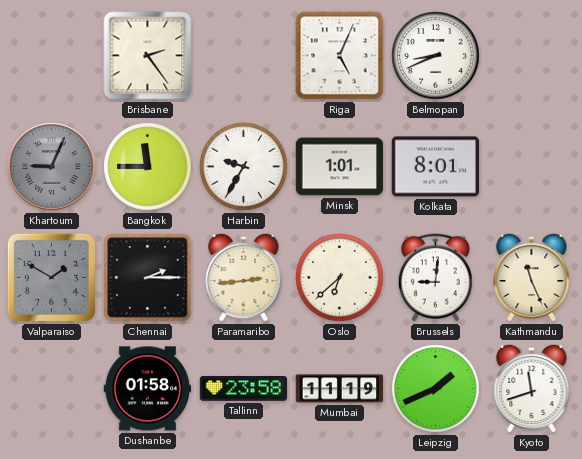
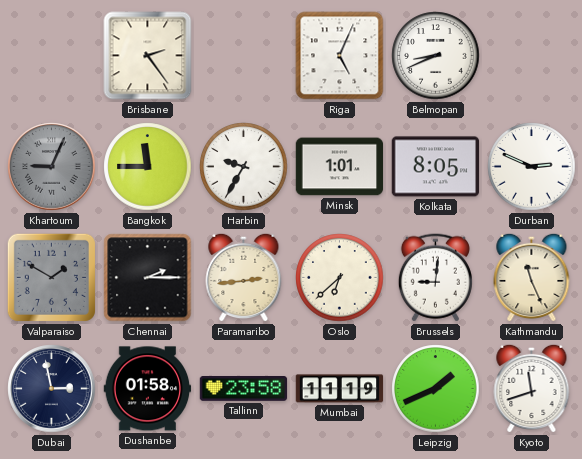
Kolkata: 8:01 -> 8:05 (436, 167)
Durban: none -> 2:49 (532, 167)
Dubai: none -> 2:58 (52, 389)
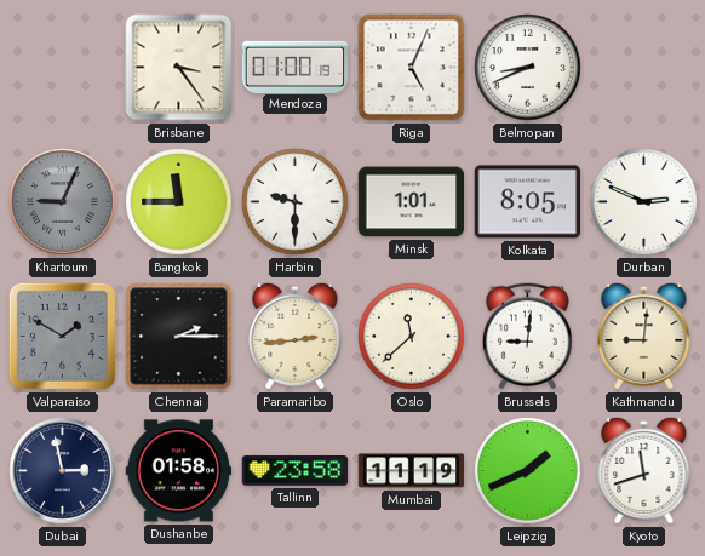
Brisbane: 2:24 -> 3:24 (179, 68)
Mendoza: none -> 01:00 (296, 67)
Harbin: 9:35 -> 9:30 (296, 202)
Oslo: 6:38 -> 11:38 (412, 337)
Kathmandu: 11:26 -> 9:01 (644, 336)
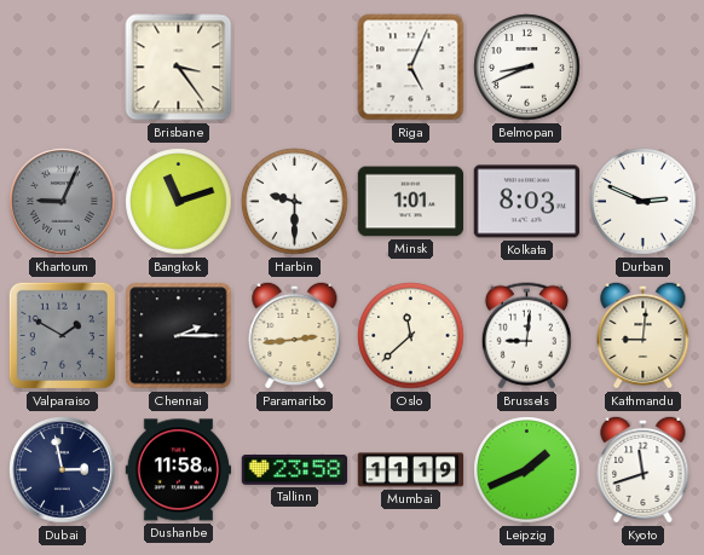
Mendoza: 01:00 -> none (296, 67)
Bangkok: 11:45 -> 11:12 (179, 202)
Kolkata: 8:05 -> 8:03 (527, 202)
Dushanbe: 01:58 -> 11:58 (179, 470)
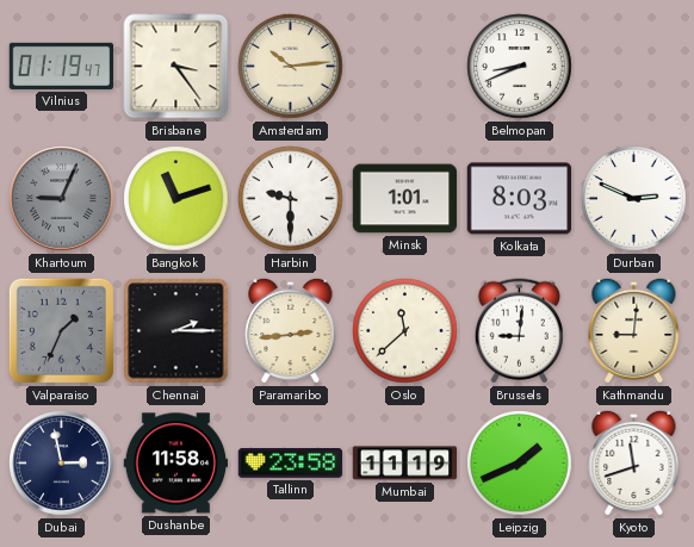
Vilnius: none -> 01:19 (62, 66)
Amsterdam: none -> 10:14 (291, 67)
Riga: 5:04 -> none (411, 68)
Valparaiso: 1:50 -> 1:34 (61, 330)
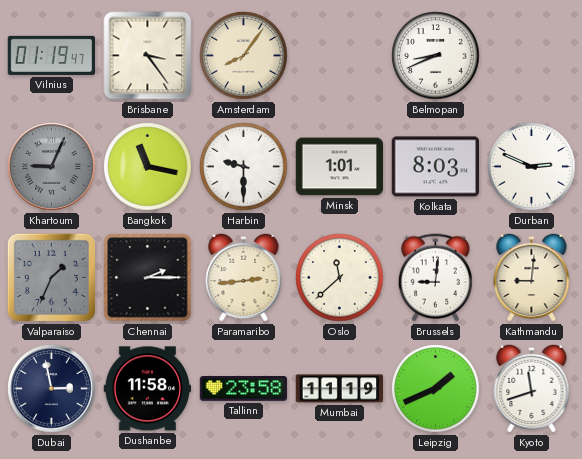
Amsterdam: 10:14 -> 8:06 (244, 56)
Bangkok: 11:12 -> 11:17 (148, 167)
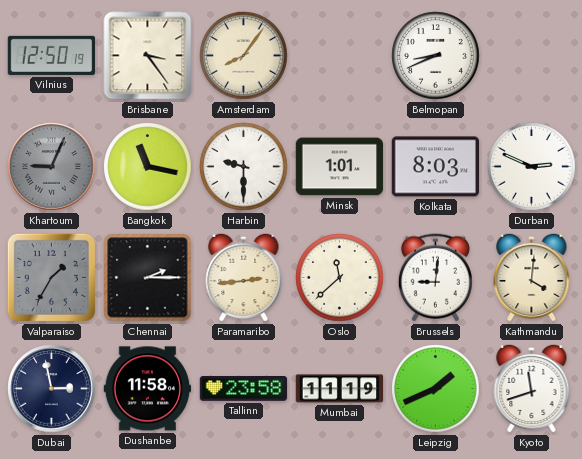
Vilnius: 01:19 -> 12:50 (52, 55)
Valparaiso: 1:34 -> 1:35 (51, 277)
Kathmandu: 9:01 -> 4:01 (532, 277)
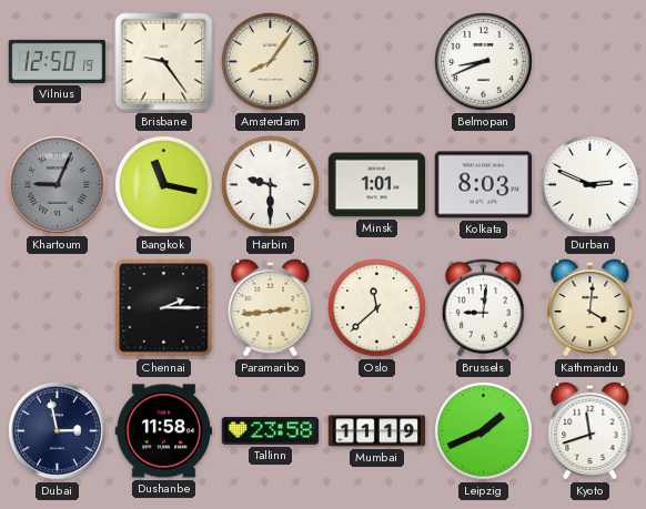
Brisbane: 3:24 -> 9:24 (164, 62)
Valparaiso: 1:35 -> none (51, 277)
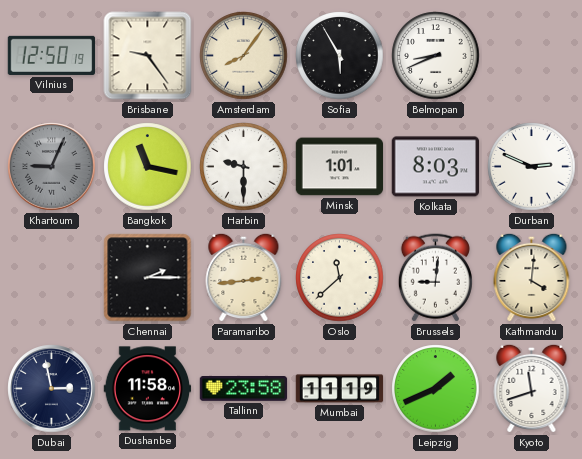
Sofia: none -> 5:55 (340, 56)
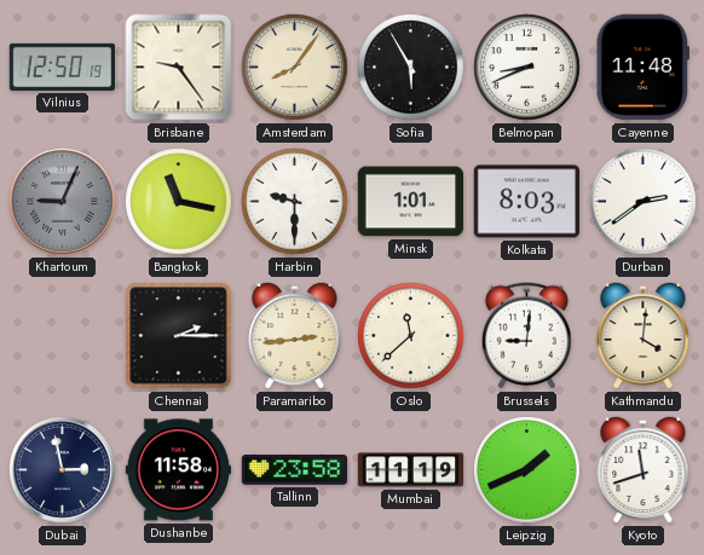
Cayenne: none -> 11:48 (642, 68)
Durban: 2:49 -> 2:39 (644, 202)
